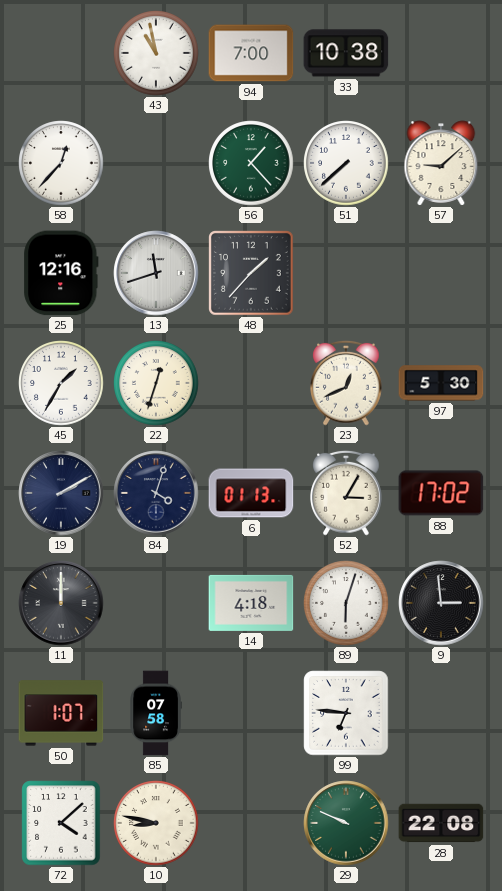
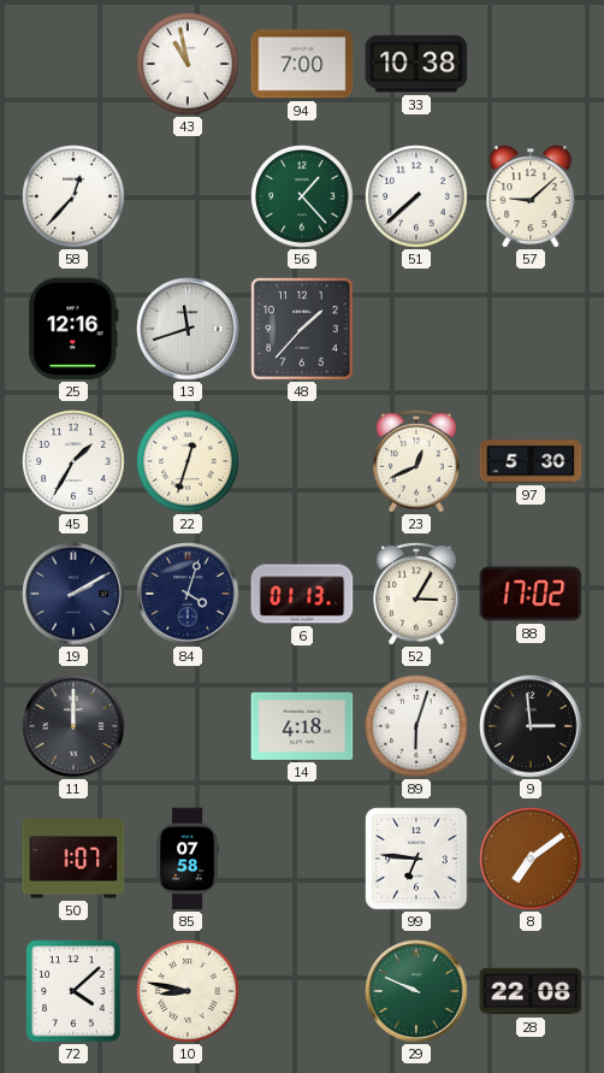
8: none -> 7:09 (531, 859)
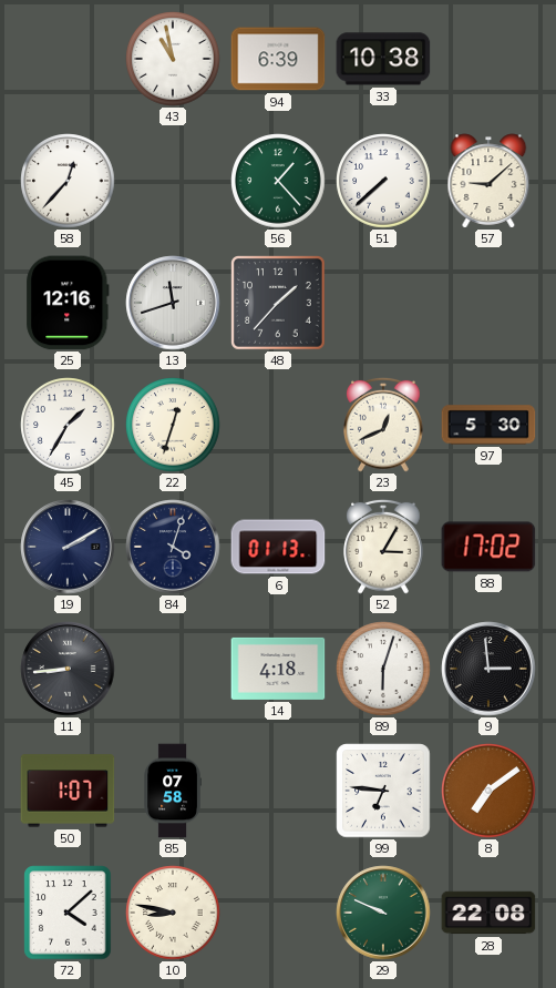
94: 7:00 -> 6:39 (278, 59)
11: 12:00 -> 8:44 (68, 669)
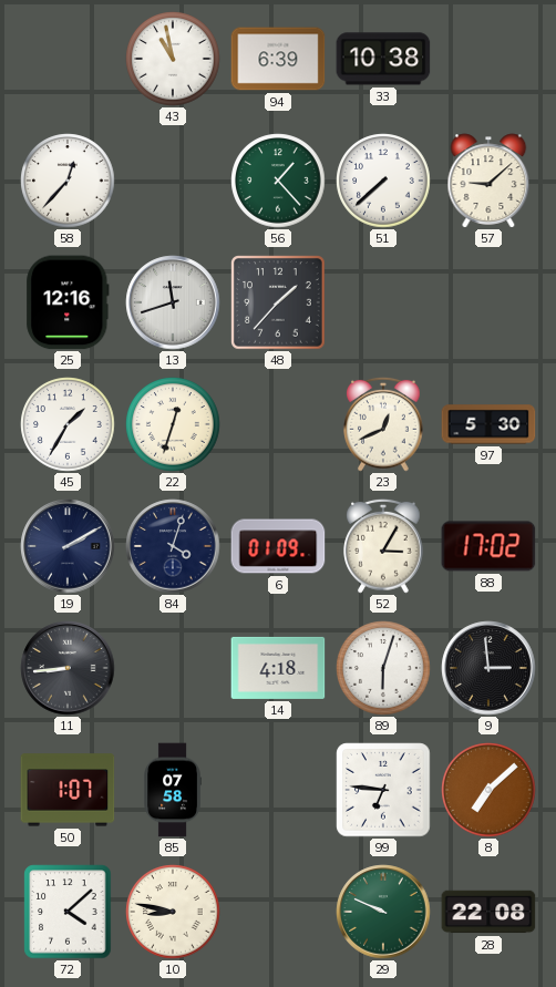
6: 01:13 -> 01:09 (278, 546)
8: 7:09 -> 7:08 (488, 790)
